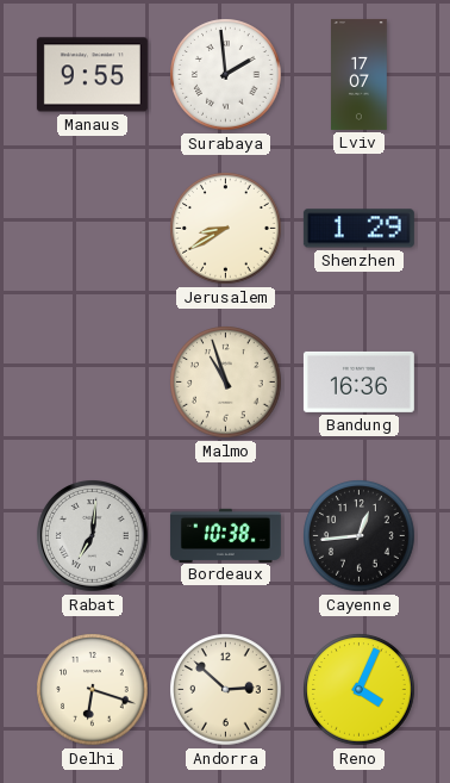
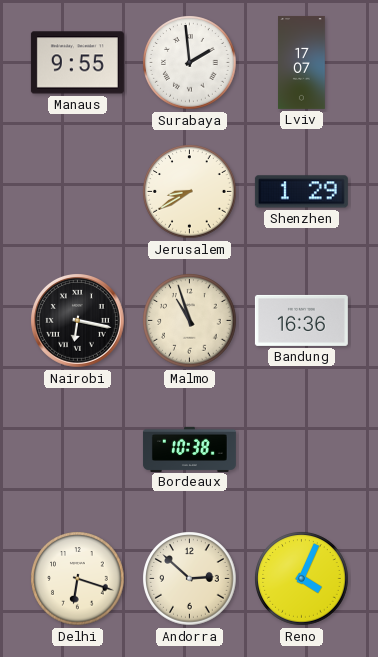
Nairobi: none -> 6:17 (78, 321)
Rabat: 7:01 -> none (93, 536)
Cayenne: 12:44 -> none (360, 536)
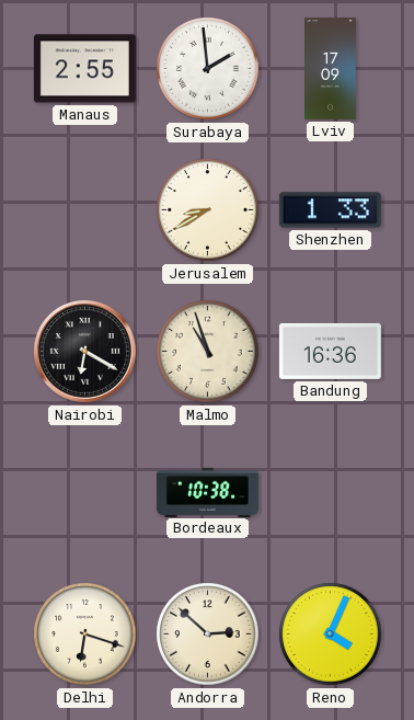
Manaus: 9:55 -> 2:55 (84, 69)
Lviv: 17:07 -> 17:09 (331, 68)
Shenzhen: 1:29 -> 1:33 (330, 210)
Nairobi: 6:17 -> 6:20 (85, 352)
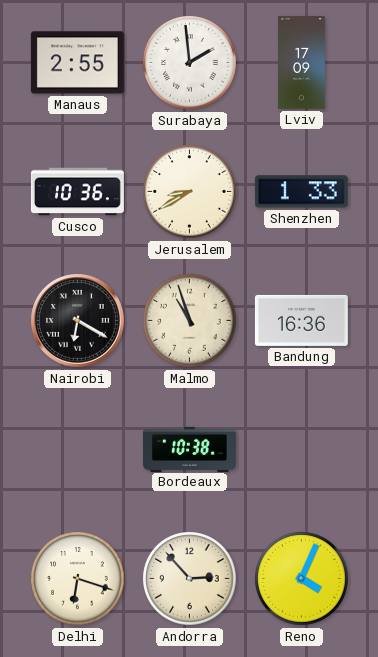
Cusco: none -> 10:36 (77, 192)
Andorra: 2:52 -> 2:53 (190, 579)
